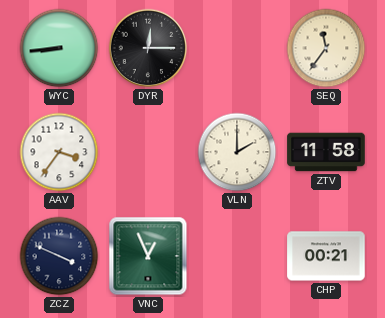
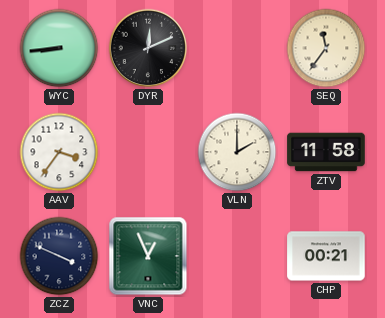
DYR: 12:15 -> 12:11 (148, 48)
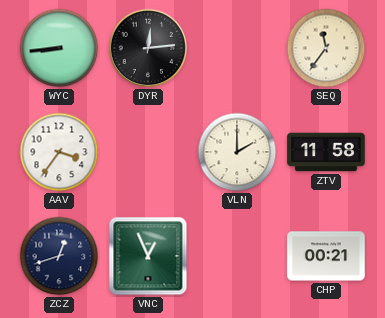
DYR: 12:11 -> 12:14 (148, 48)
ZCZ: 3:49 -> 12:42 (59, 256)
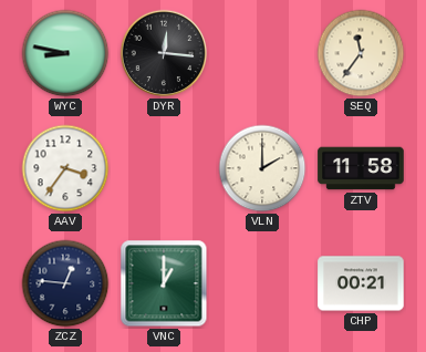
WYC: 8:44 -> 8:47 (65, 53)
DYR: 12:14 -> 12:16 (164, 53)
ZCZ: 12:42 -> 12:46 (65, 283)
VNC: 12:56 -> 1:00 (164, 283)
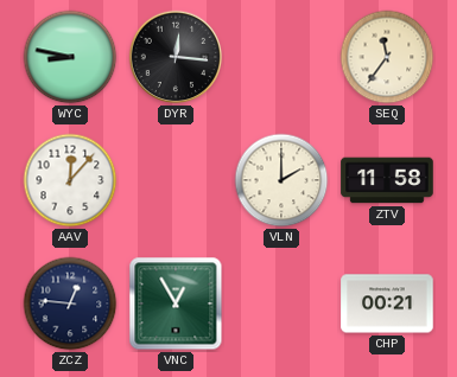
AAV: 3:36 -> 12:07 (70, 180)
VNC: 1:00 -> 12:55 (176, 303)
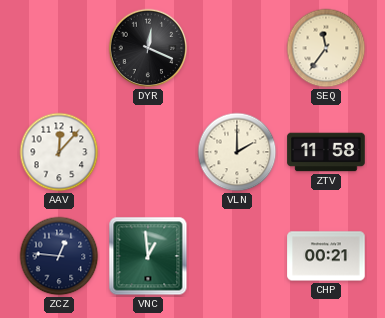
WYC: 8:47 -> none (70, 57)
DYR: 12:16 -> 12:19 (148, 48)
VNC: 12:55 -> 12:59 (148, 256)
